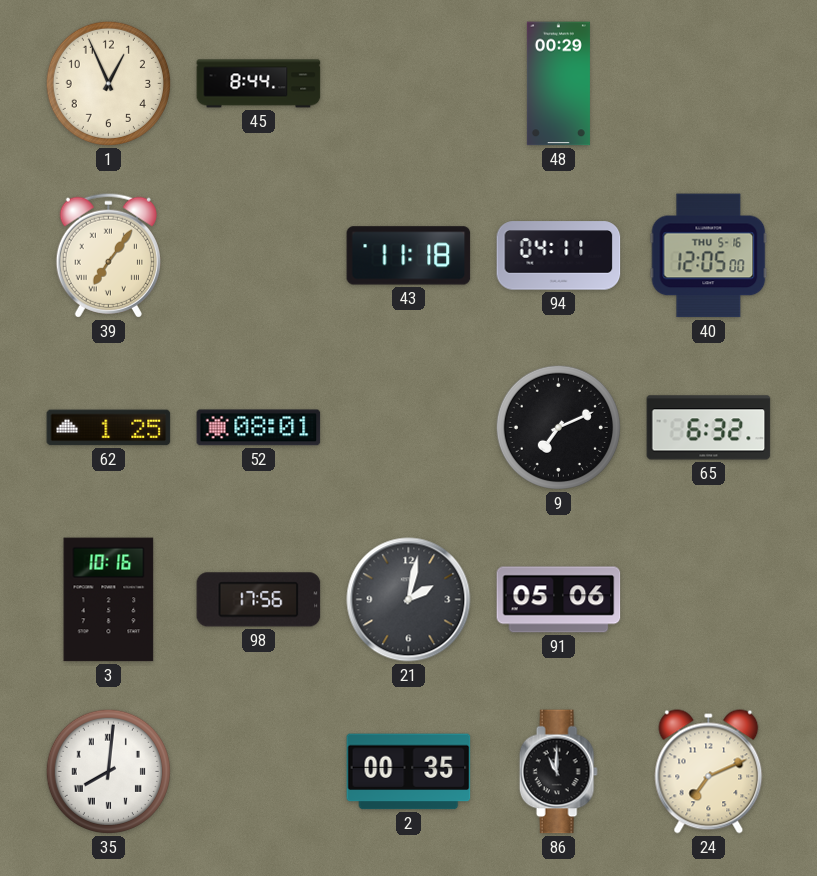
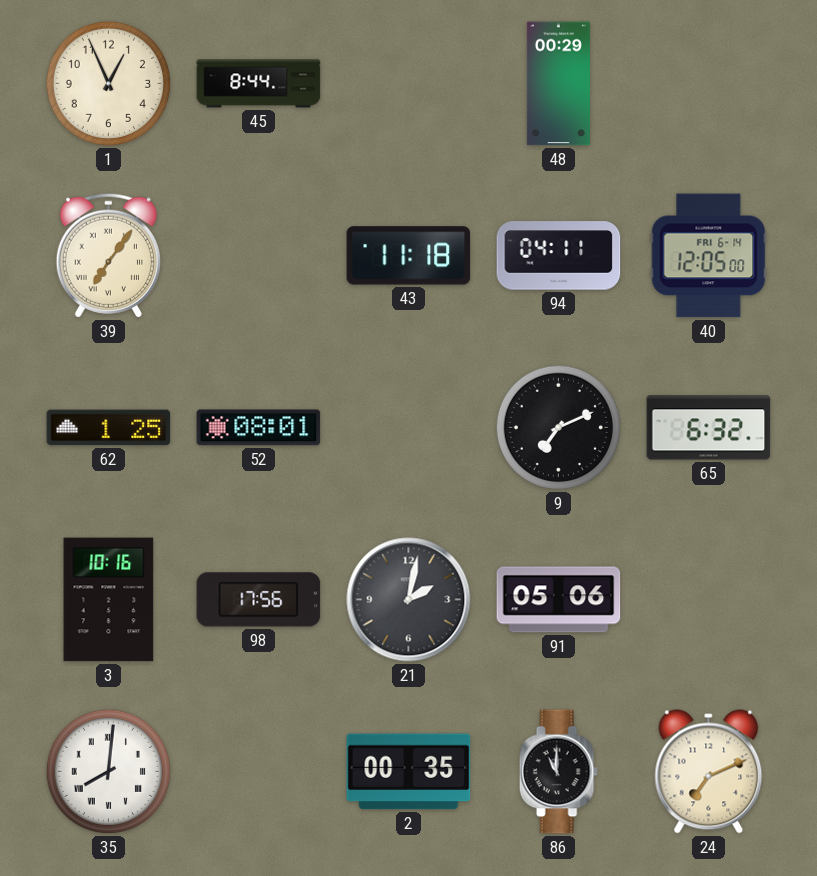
40 date: THU 5-16 -> FRI 6-14 (709, 256)
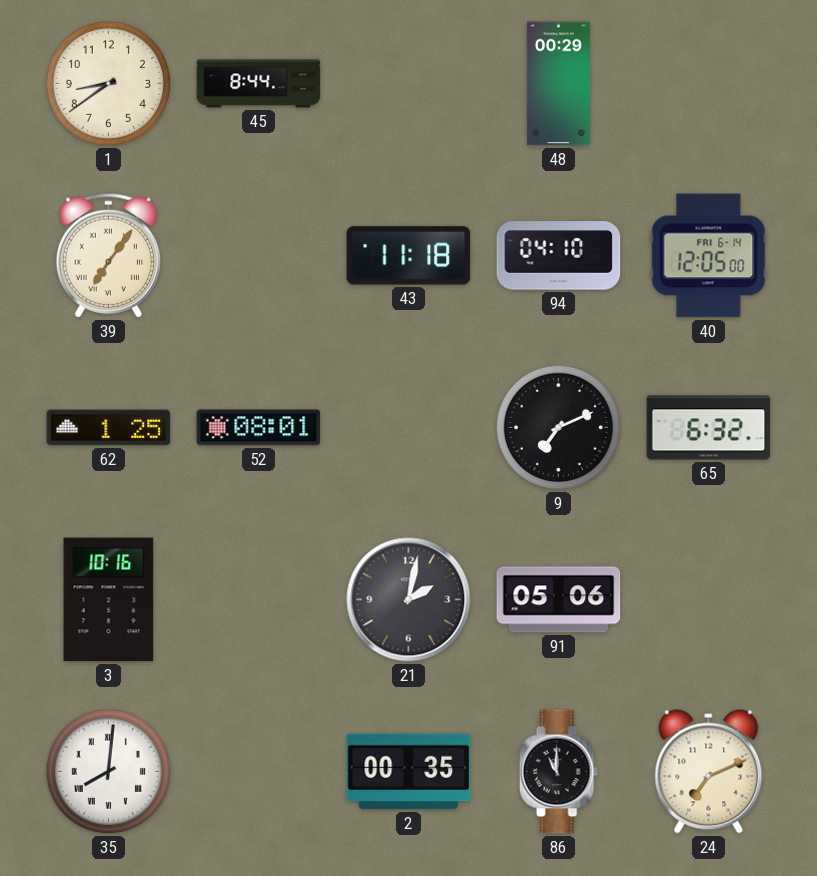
1: 12:56 -> 8:39 (108, 83)
94: 04:11 -> 04:10 (559, 256)
98: 17:56 -> none (259, 600)
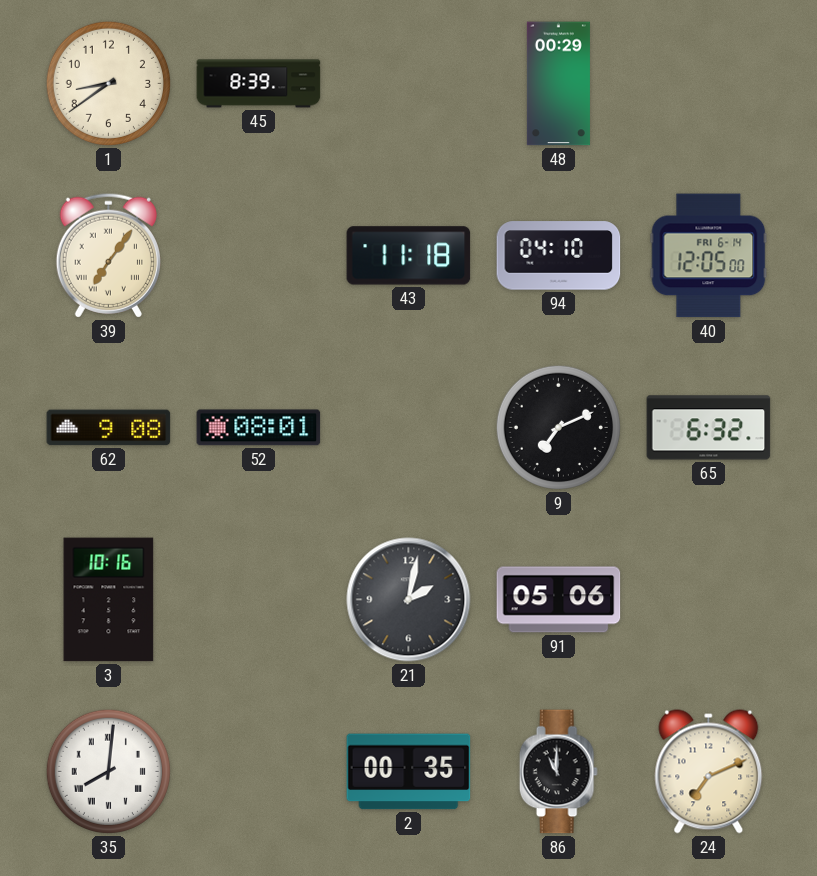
45: 8:44 -> 8:39 (259, 84)
62: 1:25 -> 9:08 (109, 428)
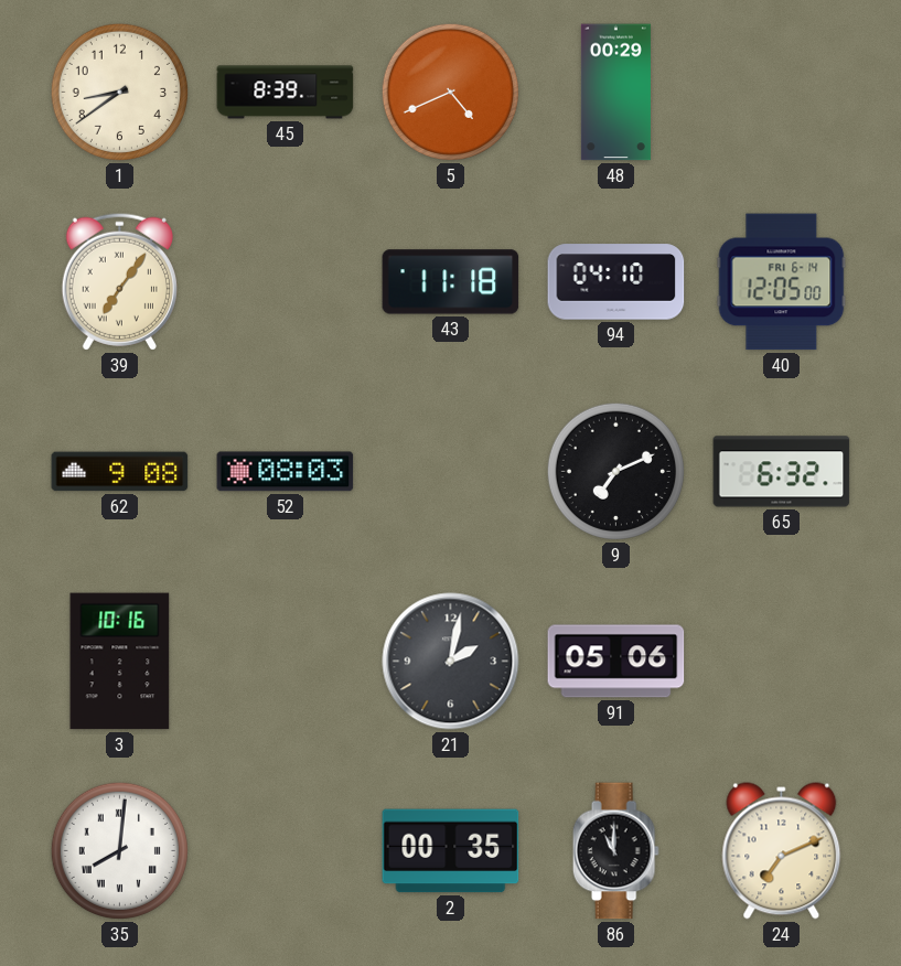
5: none -> 4:41 (450, 92)
52: 08:01 -> 08:03 (286, 472)
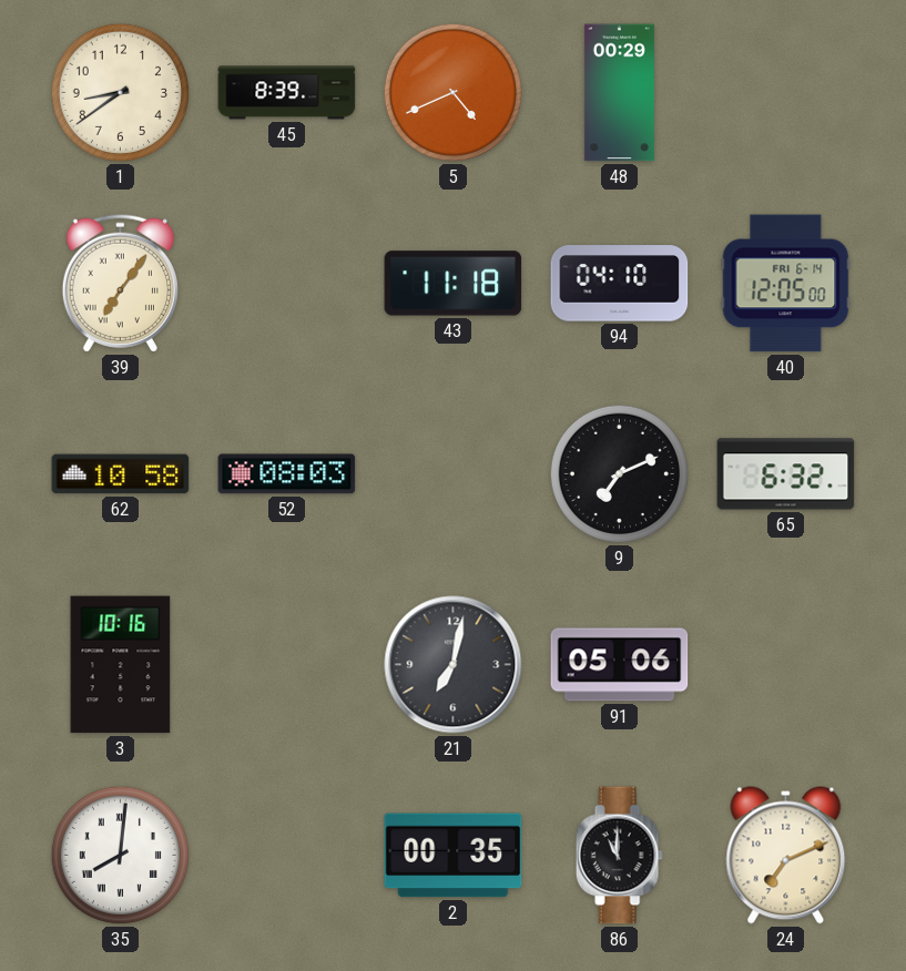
62: 9:08 -> 10:58 (121, 474)
21: 2:02 -> 7:02 (454, 665)
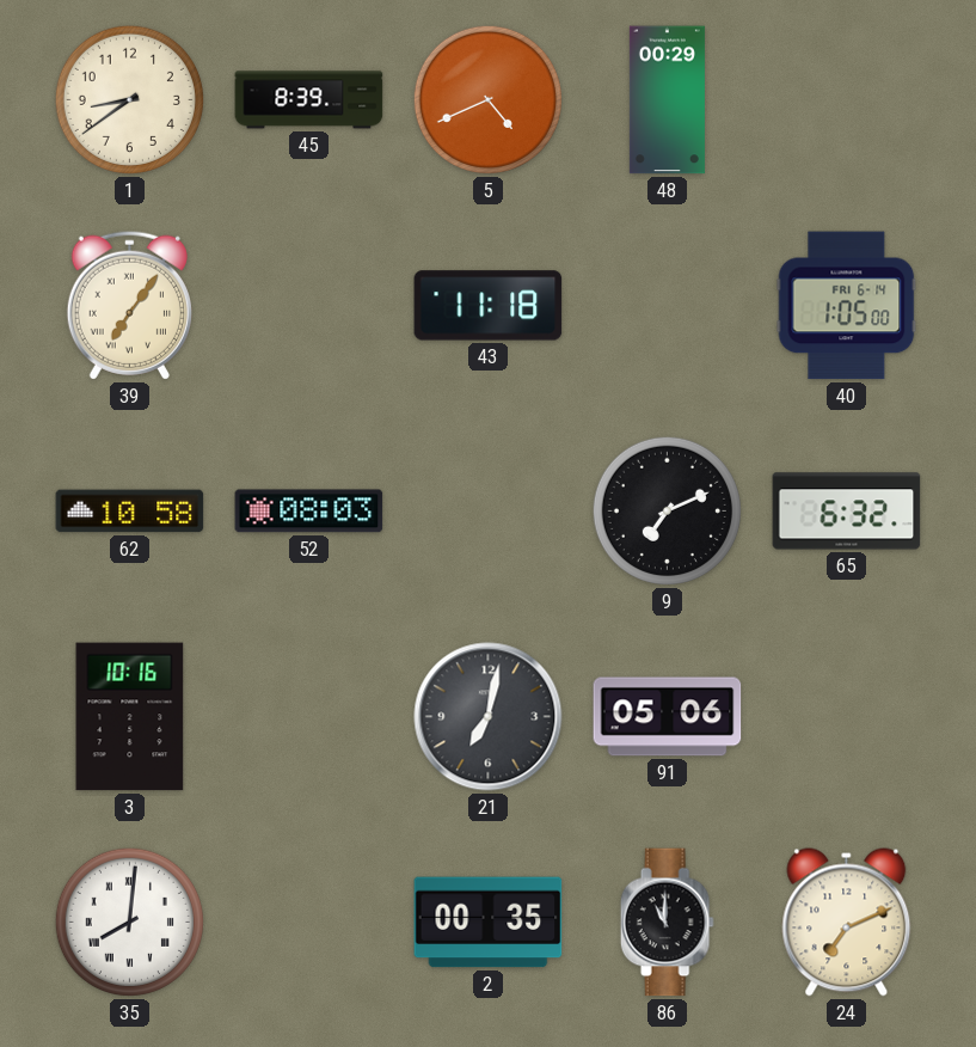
94: 04:10 -> none (620, 284)
40: 12:05 -> 1:05 (847, 306)
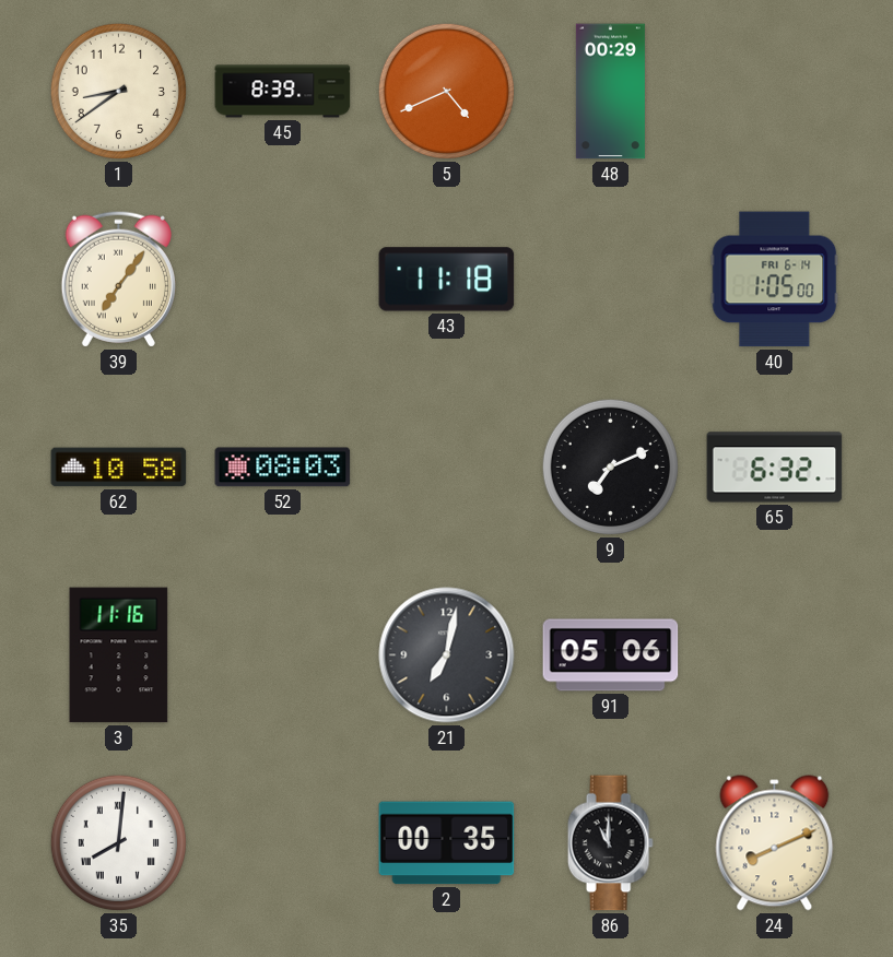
3: 10:16 -> 11:16 (119, 655)
24: 7:11 -> 8:11 (775, 843)
